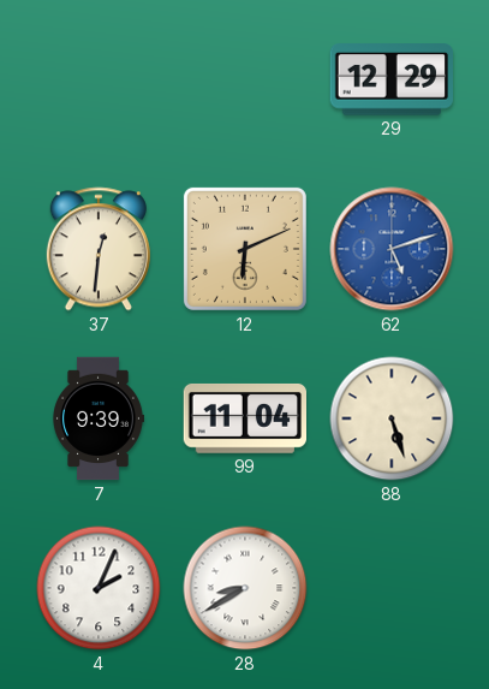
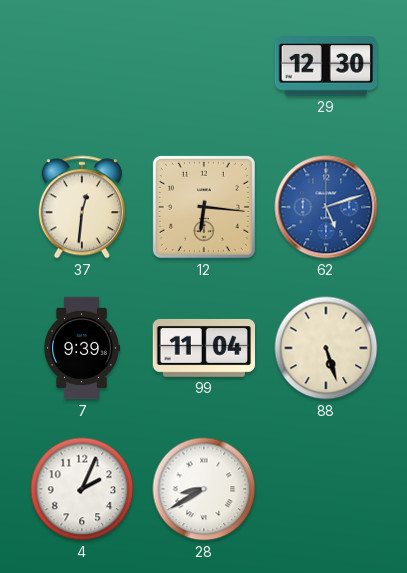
29: 12:29 -> 12:30 (325, 66)
12: 6:11 -> 6:16 (204, 207)
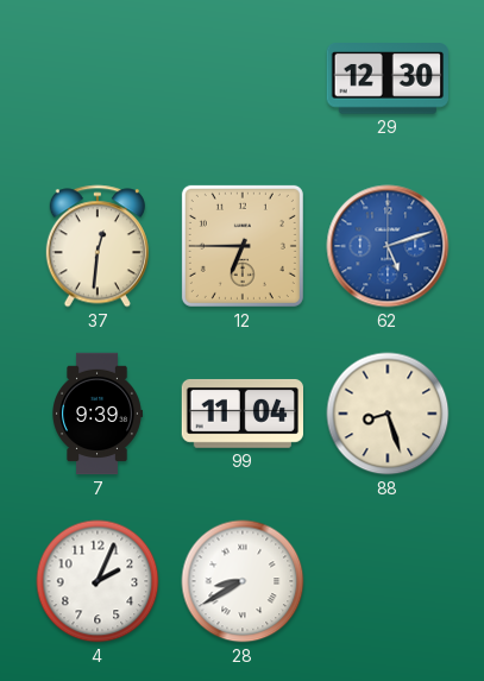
12: 6:16 -> 6:45 (243, 246)
88: 5:27 -> 8:27 (388, 414)
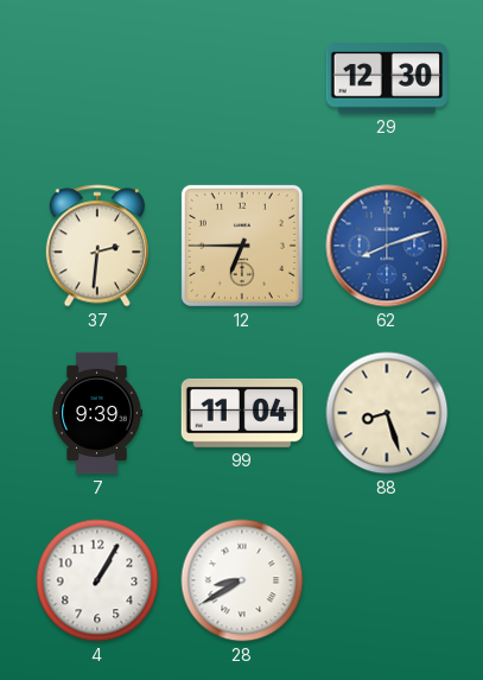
37: 12:31 -> 2:31 (97, 246)
62: 5:12 -> 8:12 (387, 246)
4: 2:04 -> 1:05 (97, 580)
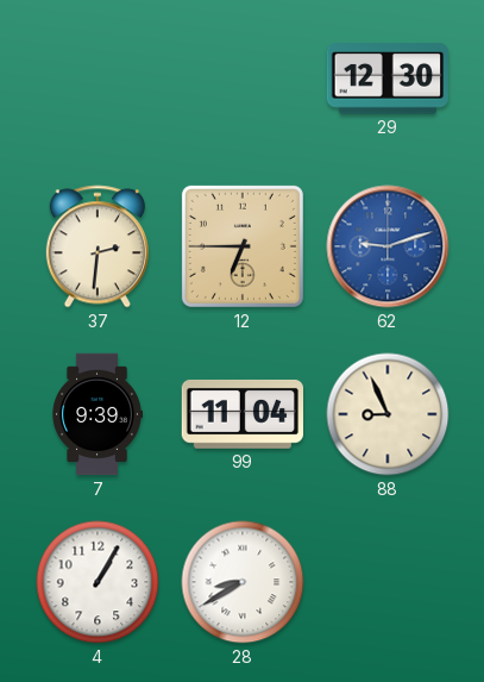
62: 8:12 -> 9:12 (388, 246)
88: 8:27 -> 8:56 (388, 414)
